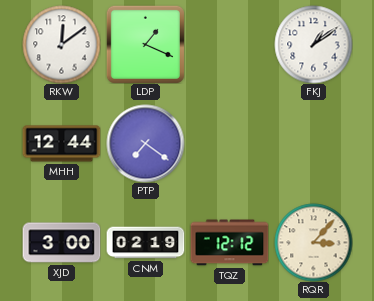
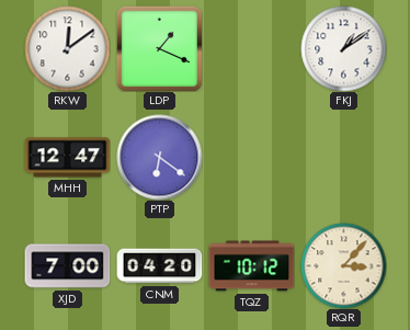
MHH: 12:44 -> 12:47 (67, 158)
PTP: 7:21 -> 6:21 (159, 157)
XJD: 3:00 -> 7:00 (67, 266)
CNM: 02:19 -> 04:20 (159, 266)
TQZ: 12:12 -> 10:12 (251, 266)
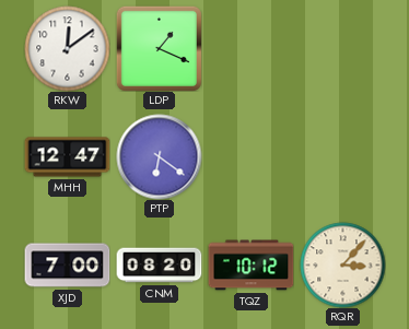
FKJ: 1:09 -> none (343, 48)
CNM: 04:20 -> 08:20 (159, 266)
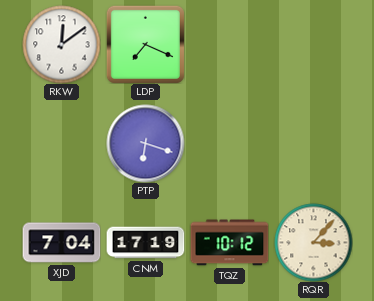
LDP: 1:19 -> 7:19 (145, 44)
MHH: 12:47 -> none (67, 157)
PTP: 6:21 -> 6:18 (145, 143)
XJD: 7:00 -> 7:04 (61, 243)
CNM: 08:20 -> 17:19 (145, 243)
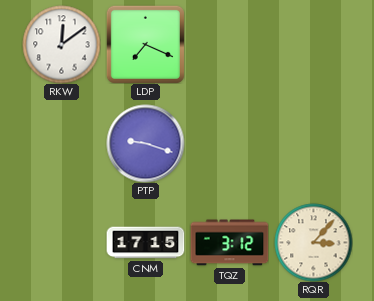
PTP: 6:18 -> 9:18 (145, 143)
XJD: 7:04 -> none (61, 243)
CNM: 17:19 -> 17:15 (145, 243)
TQZ: 10:12 -> 3:12 (229, 243)
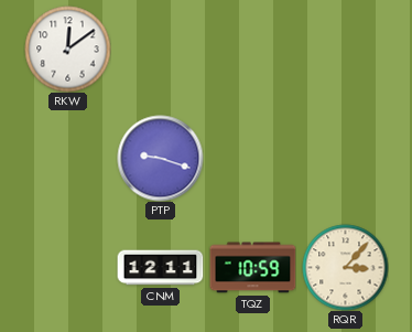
LDP: 7:19 -> none (145, 44)
CNM: 17:15 -> 12:11 (160, 268)
TQZ: 3:12 -> 10:59 (252, 268)
